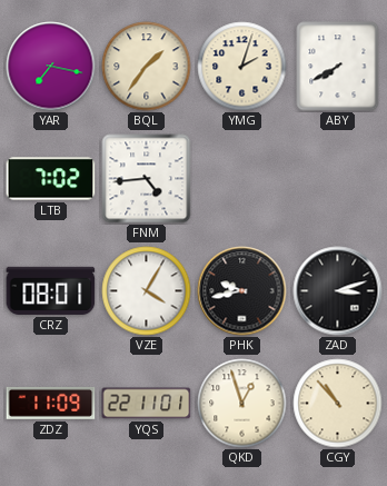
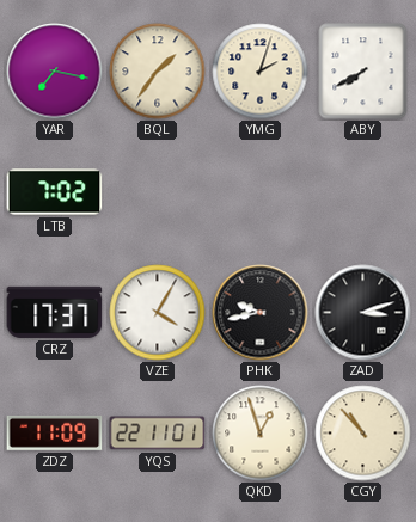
FNM: 4:44 -> none (147, 179)
CRZ: 08:01 -> 17:37 (55, 312)
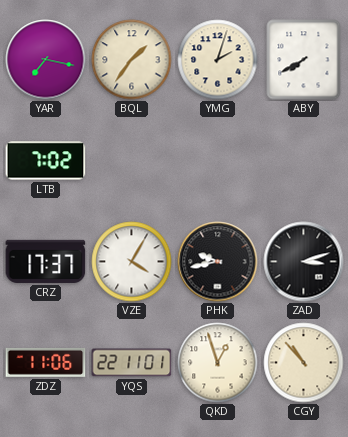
ZDZ: 11:09 -> 11:06 (46, 362)
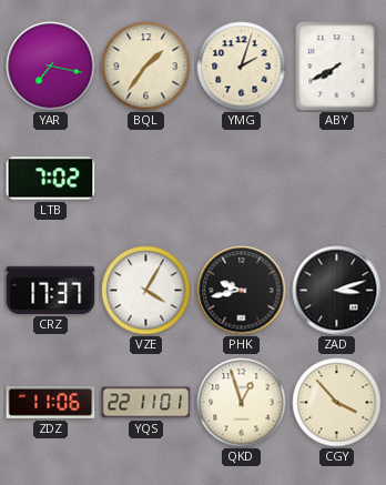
CGY: 10:53 -> 3:53 (337, 403)
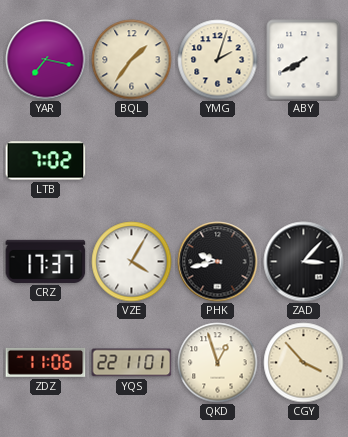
ZAD: 3:12 -> 3:07 (304, 262)
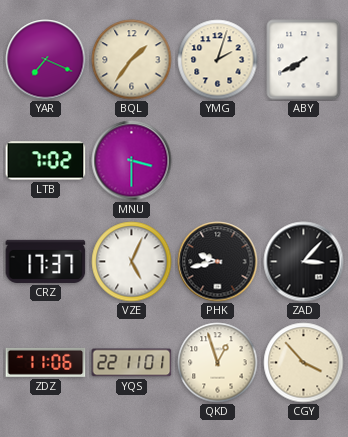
YAR: 7:17 -> 7:19 (46, 60)
MNU: none -> 3:30 (132, 161)
VZE: 4:05 -> 5:04 (132, 262)
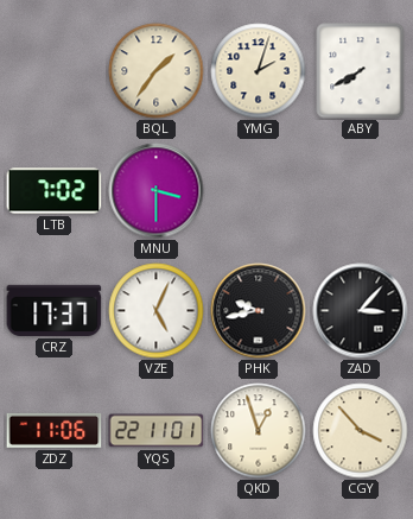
YAR: 7:19 -> none (46, 60)
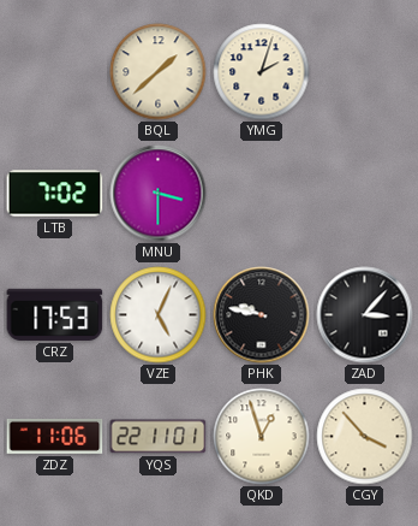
BQL: 1:36 -> 1:38 (159, 72)
ABY: 7:40 -> none (361, 71)
CRZ: 17:37 -> 17:53 (55, 314)
PHK: 9:43 -> 9:47 (262, 315)
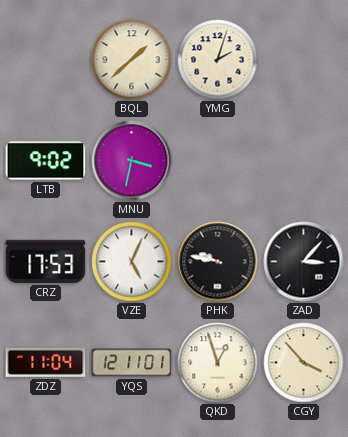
LTB: 7:02 -> 9:02 (46, 161)
MNU: 3:30 -> 3:32 (132, 161)
ZDZ: 11:06 -> 11:04 (46, 362)
YQS: 22:11 -> 12:11 (132, 363)
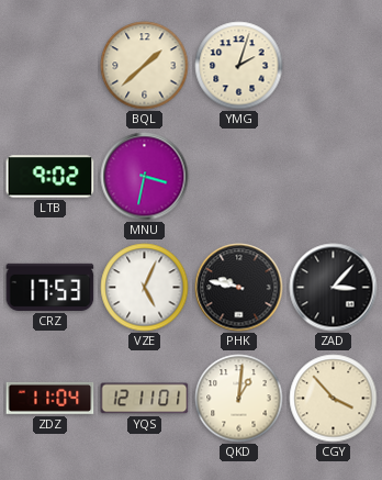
QKD: 12:57 -> 1:01 (239, 399)
